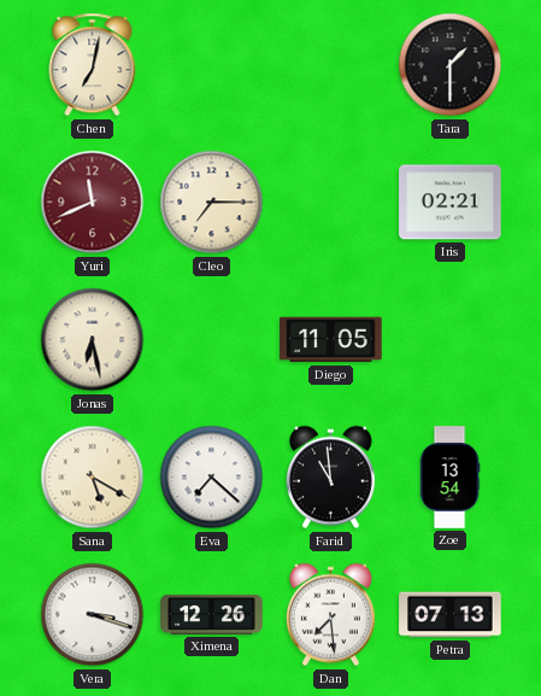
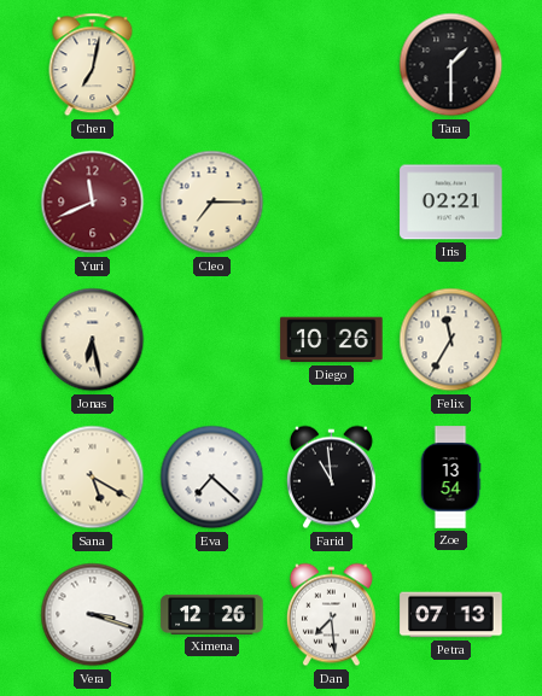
Diego: 11:05 -> 10:26 (332, 340)
Felix: none -> 11:35 (451, 340)
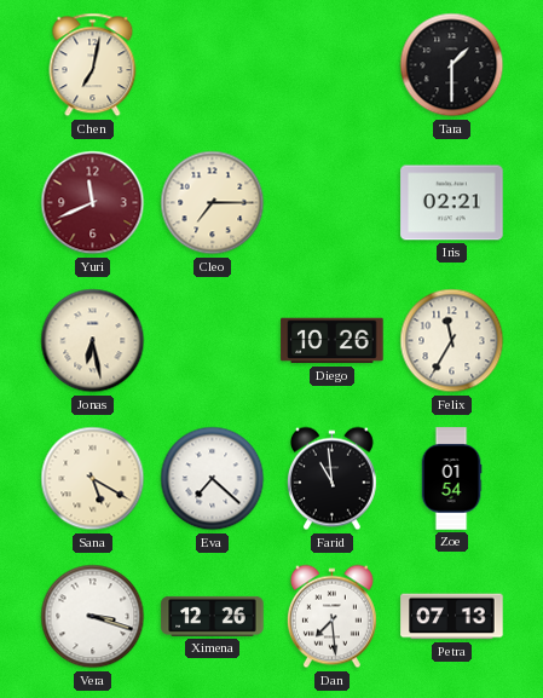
Zoe: 13:54 -> 01:54 (451, 479)
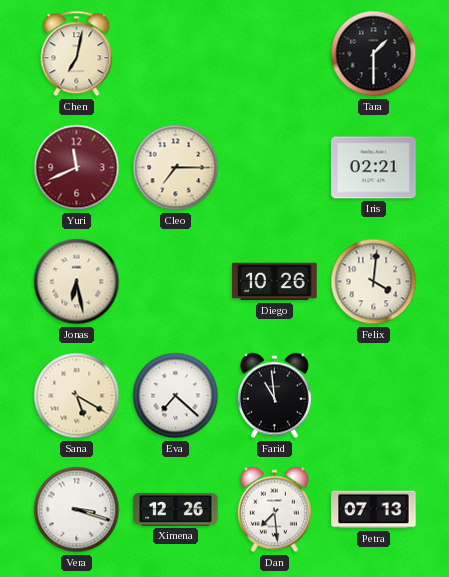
Felix: 11:35 -> 4:01 (374, 282)
Zoe: 01:54 -> none (451, 479)
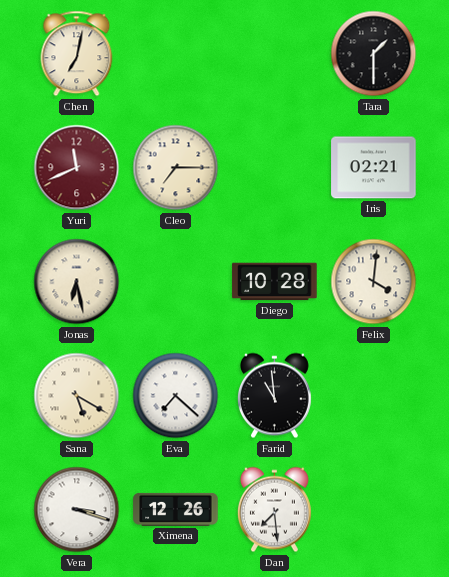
Diego: 10:26 -> 10:28 (275, 282)
Petra: 07:13 -> none (374, 510)
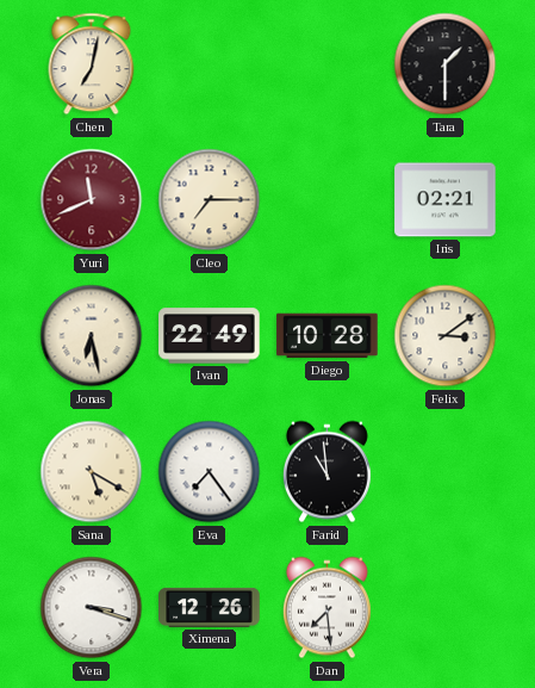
Ivan: none -> 22:49 (210, 336)
Felix: 4:01 -> 3:09 (446, 336)
Eva: 7:22 -> 7:24 (210, 472)
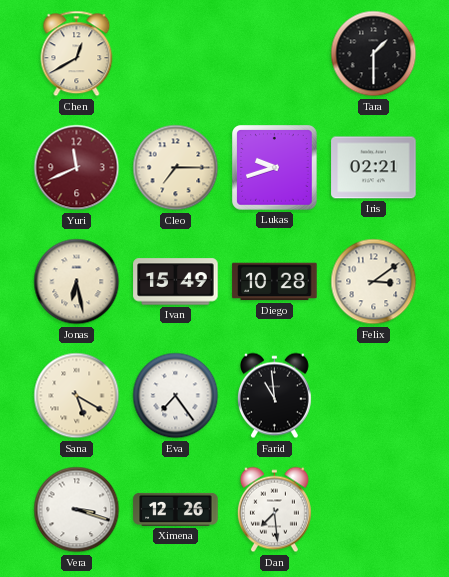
Chen: 7:02 -> 12:40 (77, 54)
Lukas: none -> 9:42 (275, 168)
Ivan: 22:49 -> 15:49 (176, 282)
